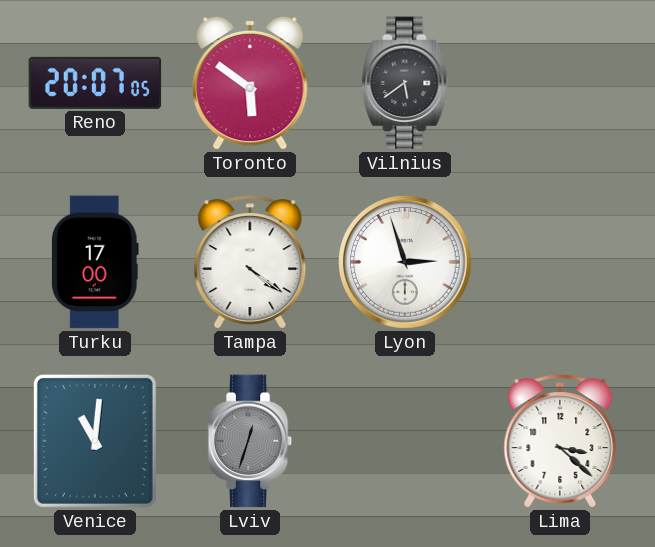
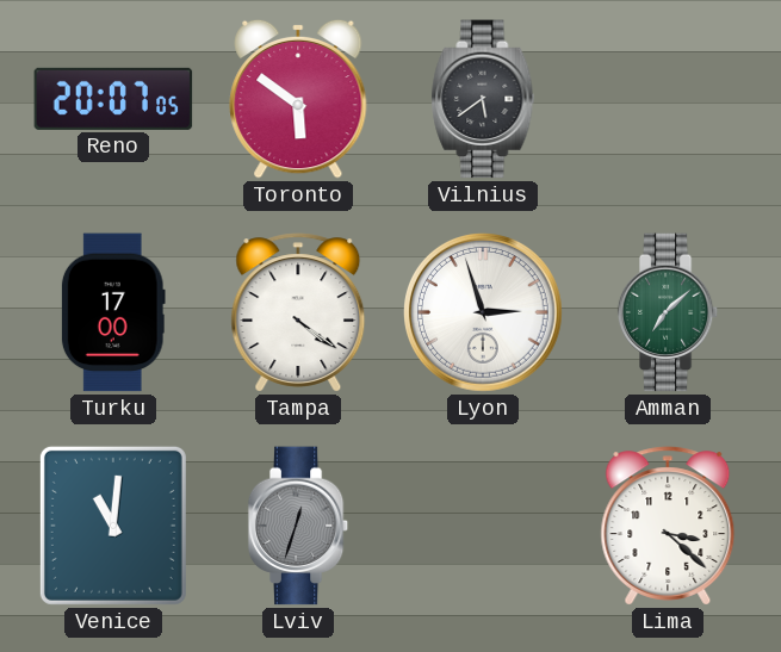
Amman: none -> 7:08 (668, 312)
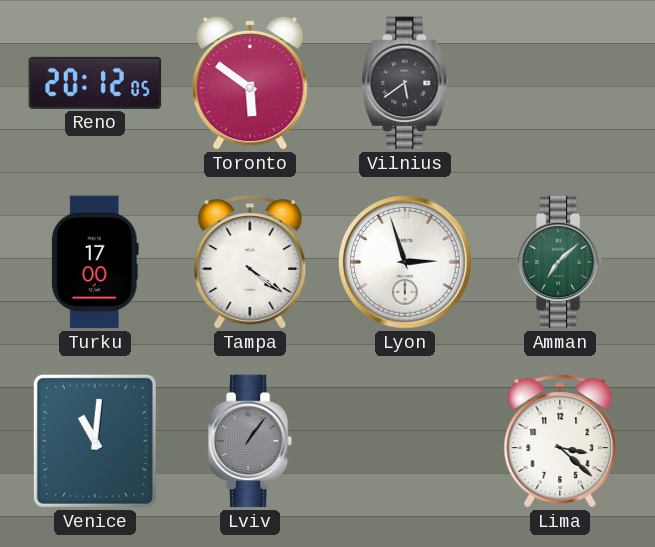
Reno: 20:07 -> 20:12 (95, 83)
Lviv: 12:33 -> 1:06 (250, 441)
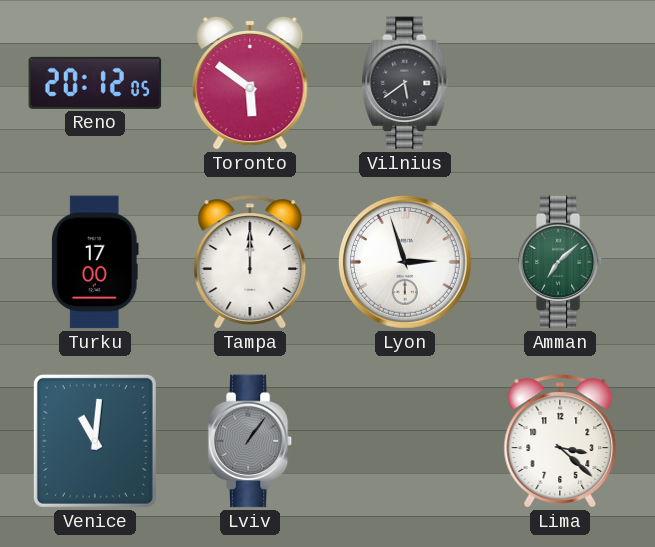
Tampa: 4:21 -> 12:00 (250, 262)
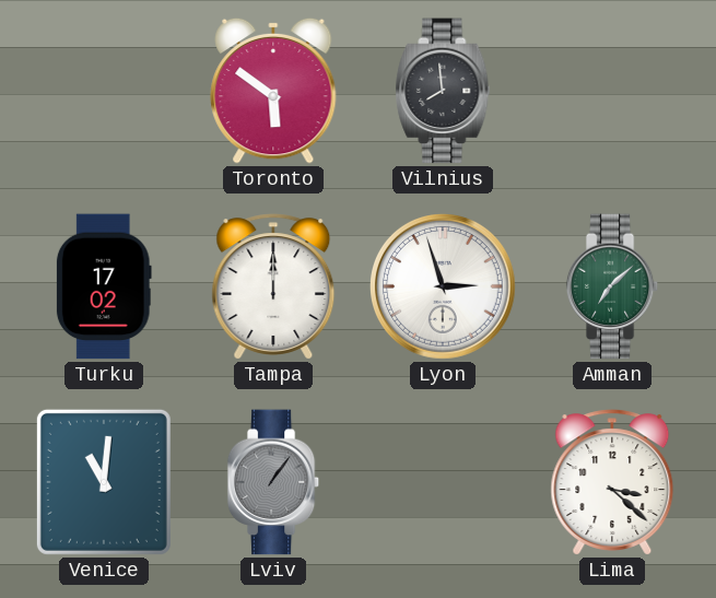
Reno: 20:12 -> none (95, 83)
Vilnius: 5:39 -> 7:59 (443, 91)
Turku: 17:00 -> 17:02 (104, 286)
